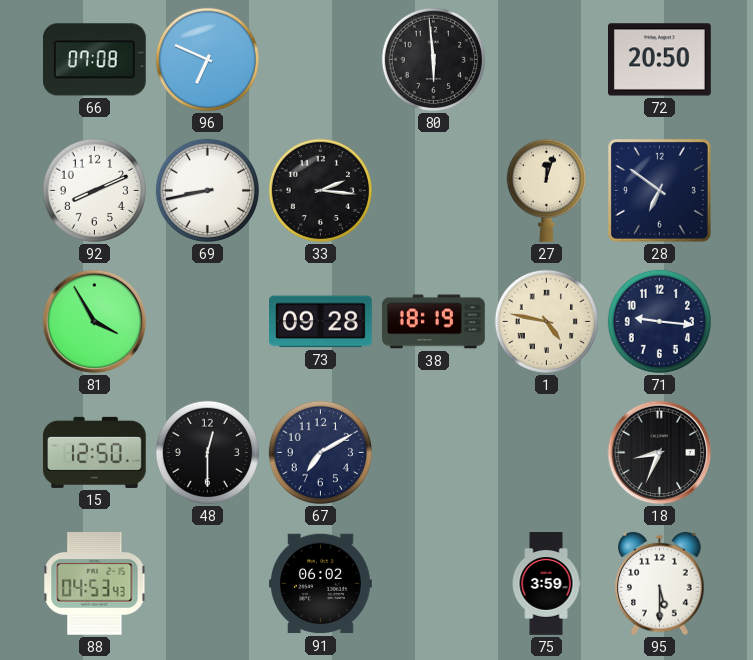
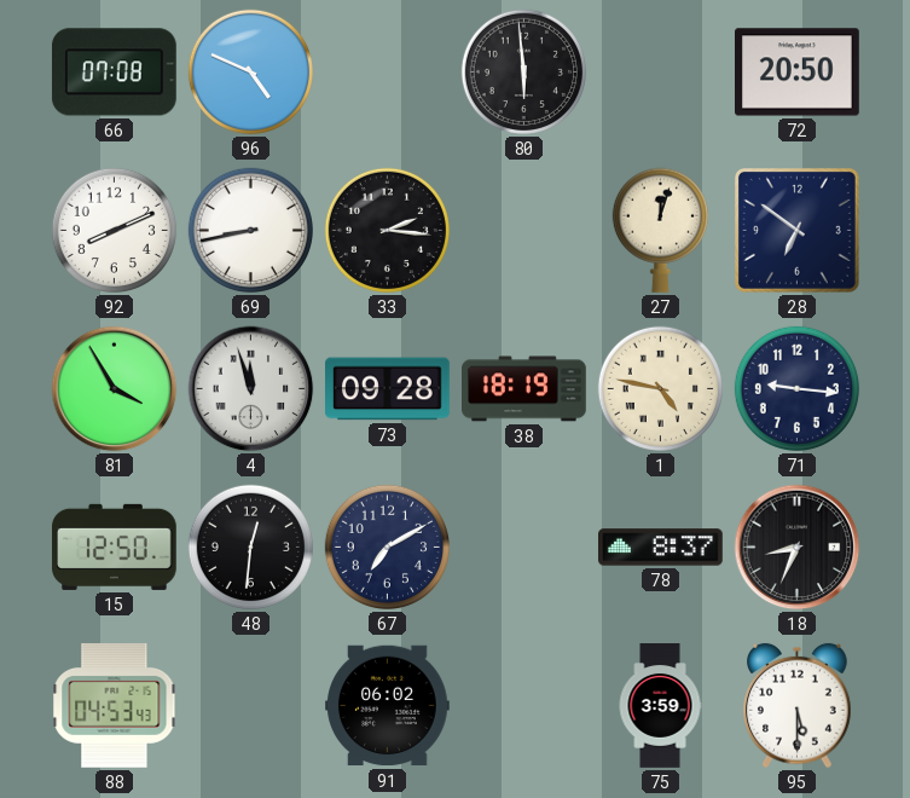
96: 6:49 -> 4:49 (250, 71)
4: none -> 11:57 (251, 389)
48: 12:30 -> 12:31 (250, 547)
78: none -> 8:37 (661, 548)
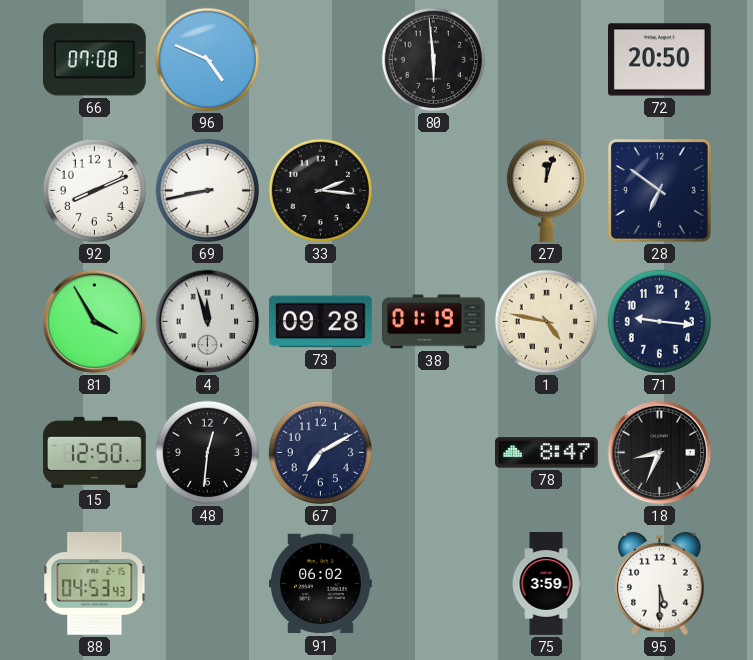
38: 18:19 -> 01:19 (434, 322)
78: 8:37 -> 8:47 (547, 453)
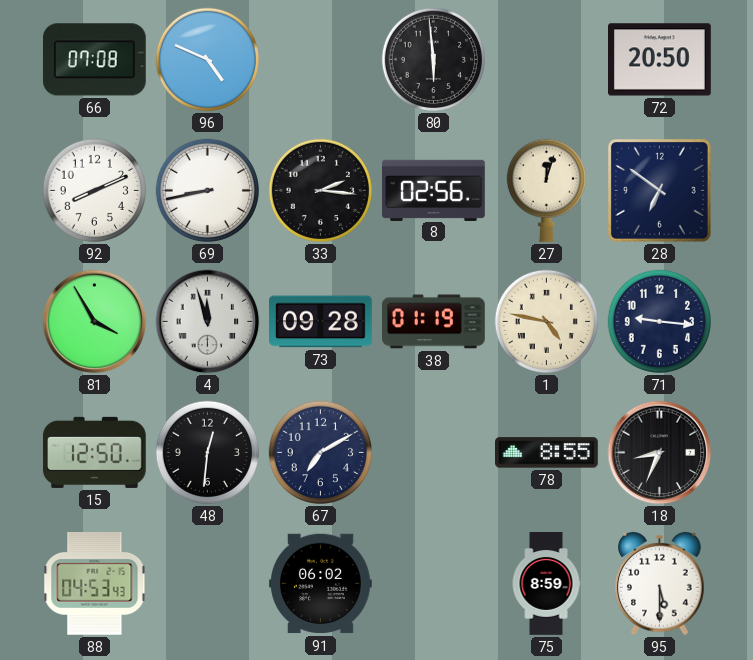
8: none -> 02:56 (434, 190)
78: 8:47 -> 8:55 (547, 453)
75: 3:59 -> 8:59 (546, 584)
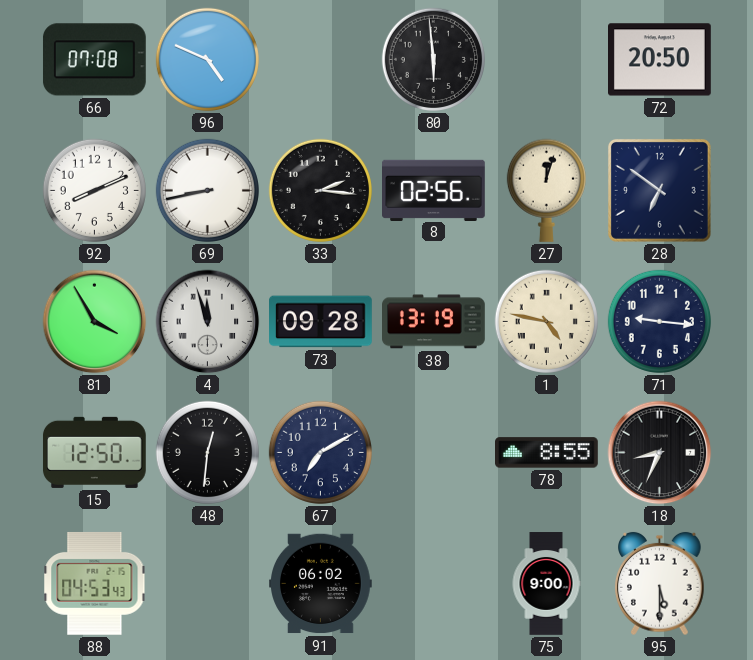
38: 01:19 -> 13:19 (434, 322)
75: 8:59 -> 9:00 (546, 584)
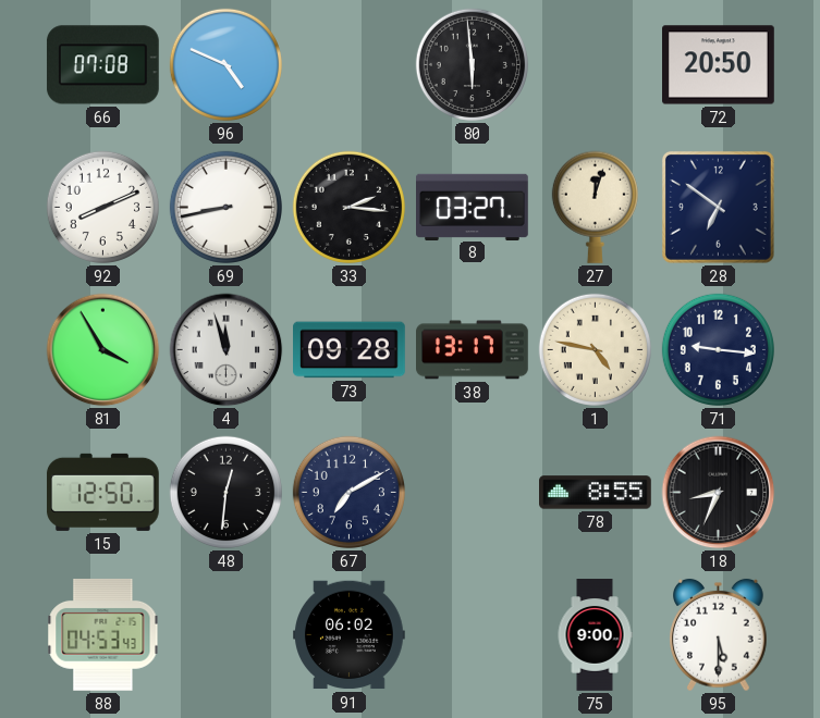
8: 02:56 -> 03:27 (473, 207)
38: 13:19 -> 13:17 (473, 350)
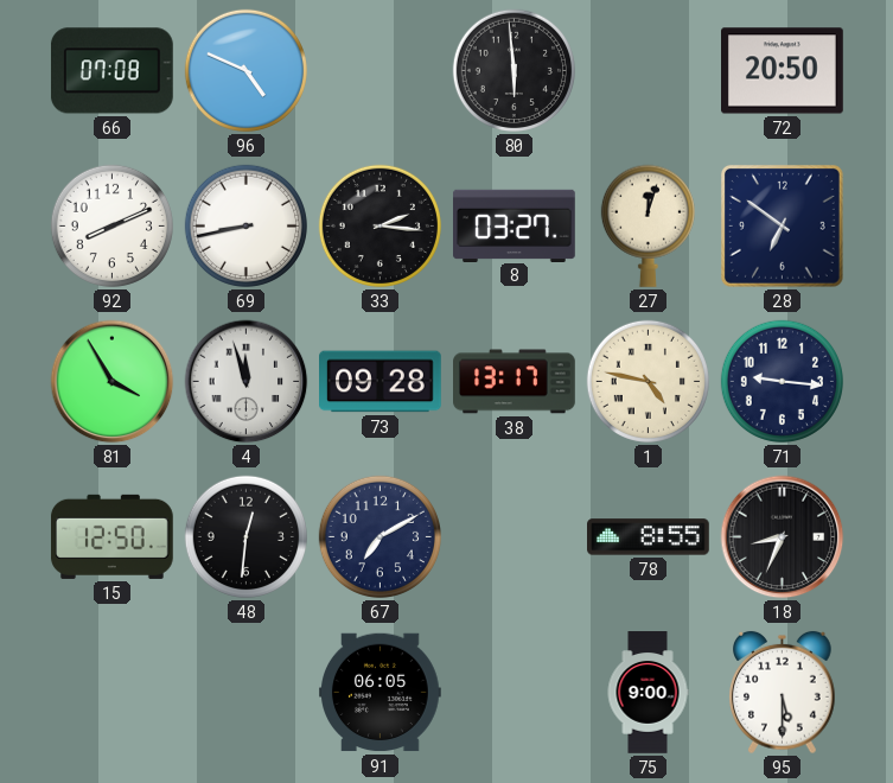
88: 04:53 -> none (103, 634)
91: 06:02 -> 06:05 (381, 693)
